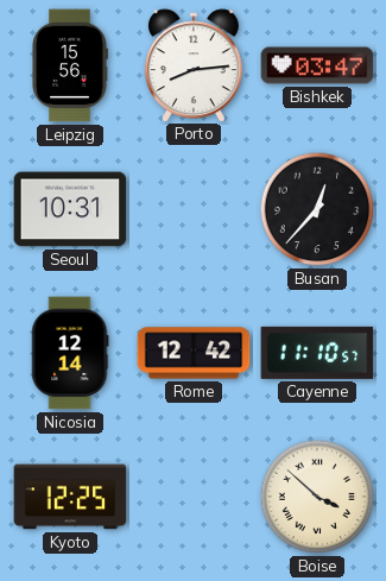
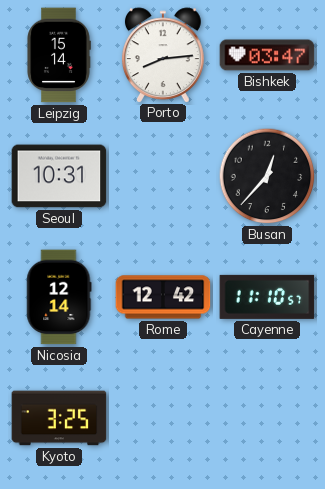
Leipzig: 15:56 -> 15:14 (59, 55)
Kyoto: 12:25 -> 3:25 (59, 418)
Boise: 3:52 -> none (317, 497)
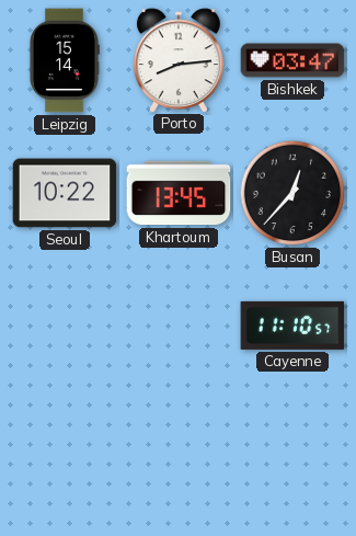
Seoul: 10:31 -> 10:22 (65, 193)
Khartoum: none -> 13:45 (179, 193)
Nicosia: 12:14 -> none (59, 297)
Rome: 12:42 -> none (163, 297)
Kyoto: 3:25 -> none (59, 418)
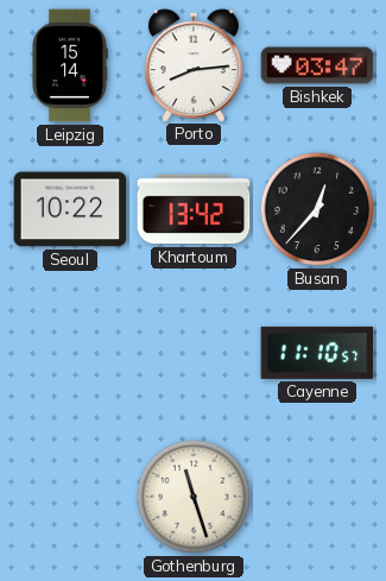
Khartoum: 13:45 -> 13:42 (194, 209)
Gothenburg: none -> 11:27 (194, 497)
